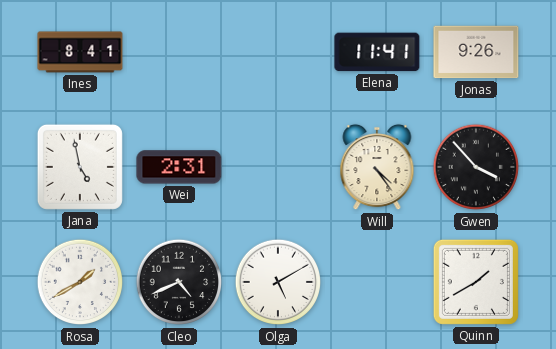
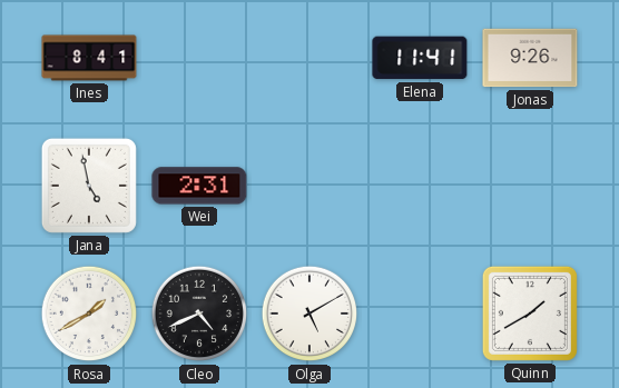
Will: 4:24 -> none (377, 167)
Gwen: 3:53 -> none (476, 167)
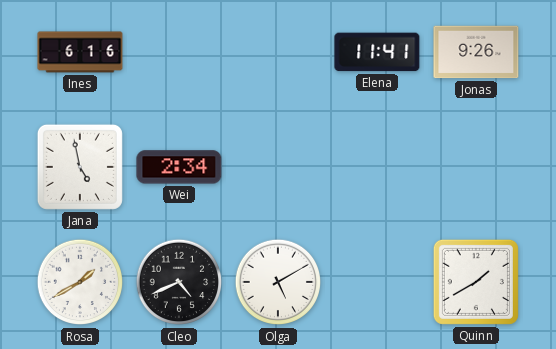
Ines: 8:41 -> 6:16 (80, 52)
Wei: 2:31 -> 2:34 (179, 167)
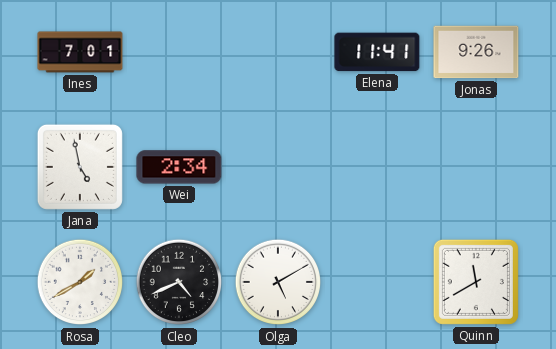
Ines: 6:16 -> 7:01 (80, 52)
Quinn: 1:40 -> 11:40 (476, 282)
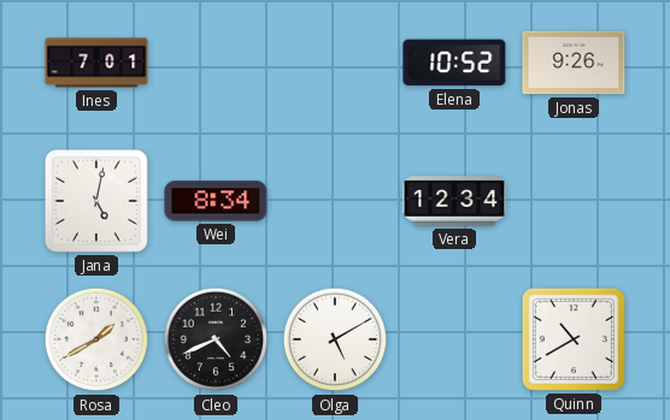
Elena: 11:41 -> 10:52 (454, 63)
Jana: 4:58 -> 5:02 (96, 201)
Wei: 2:34 -> 8:34 (216, 201)
Vera: none -> 12:34 (454, 201)
Quinn: 11:40 -> 10:40 (574, 339)
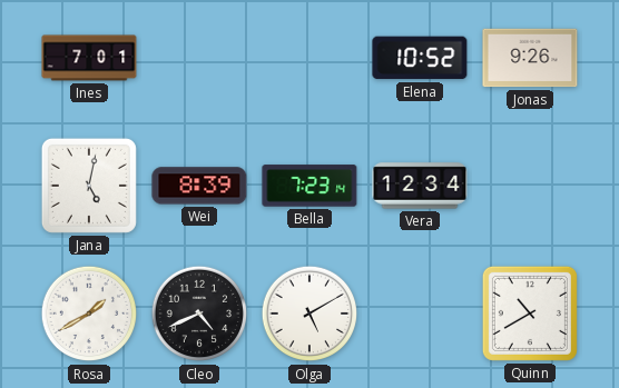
Wei: 8:34 -> 8:39 (199, 186)
Bella: none -> 7:23 (309, 186)
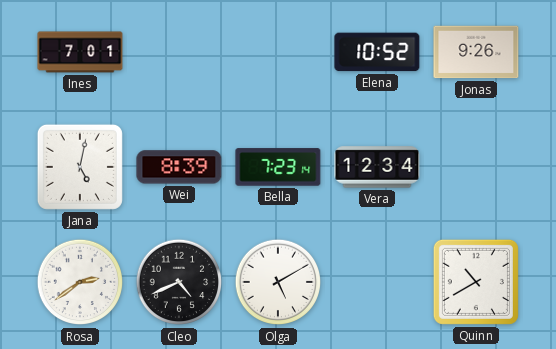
Rosa: 1:40 -> 2:39 (80, 282)
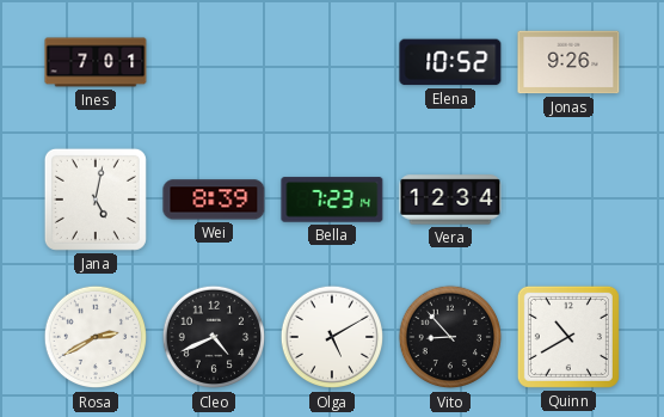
Rosa: 2:39 -> 2:40 (96, 337)
Vito: none -> 8:53 (450, 337)
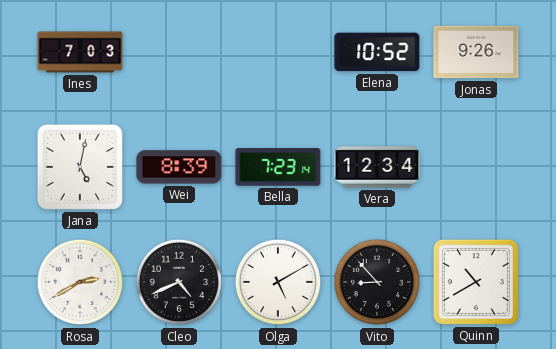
Ines: 7:01 -> 7:03 (80, 52)
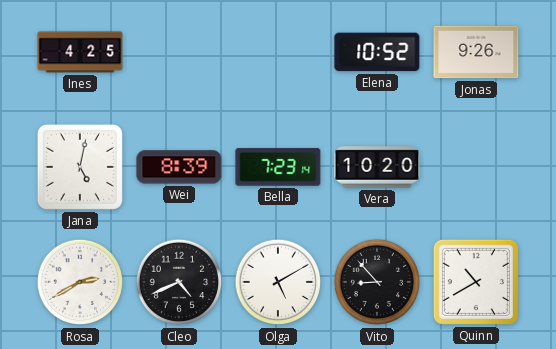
Ines: 7:03 -> 4:25 (80, 52)
Vera: 12:34 -> 10:20 (377, 167)
